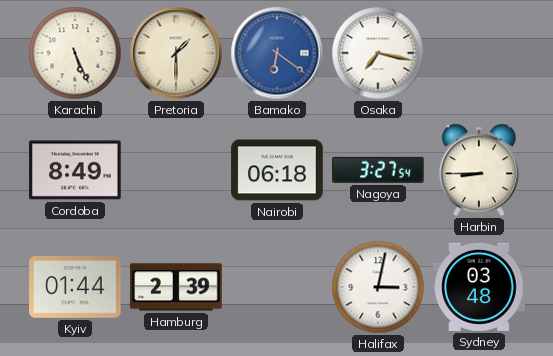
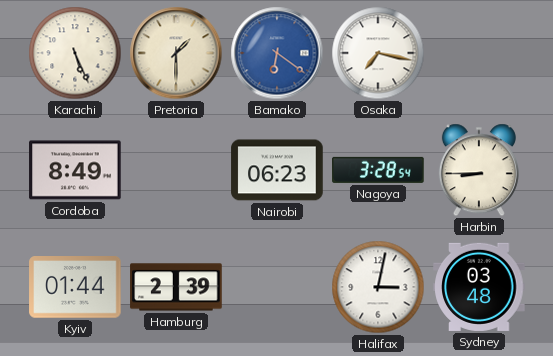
Nairobi: 06:18 -> 06:23 (277, 170)
Nagoya: 3:27 -> 3:28 (378, 170)
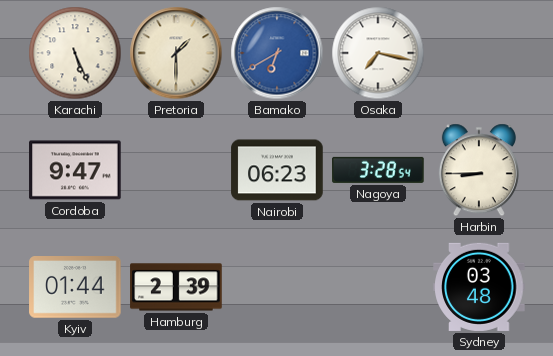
Bamako: 6:21 -> 6:40 (277, 53)
Cordoba: 8:49 -> 9:47 (75, 170)
Halifax: 3:02 -> none (378, 287)
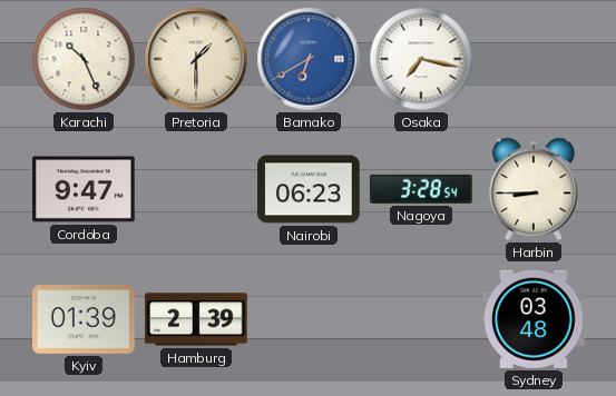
Karachi: 5:26 -> 10:26 (84, 59)
Kyiv: 01:44 -> 01:39 (84, 320)
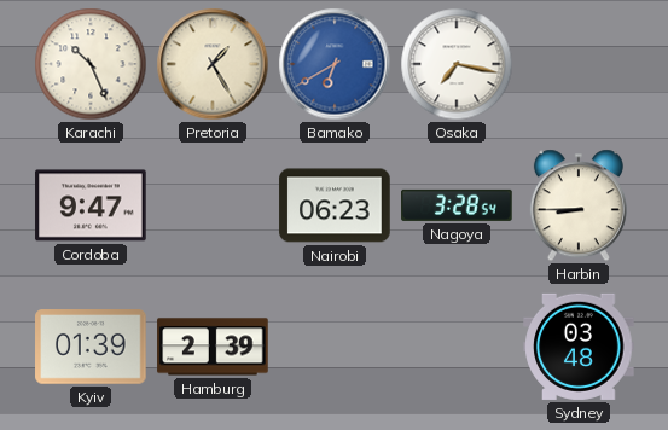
Pretoria: 1:30 -> 1:25 (213, 64)
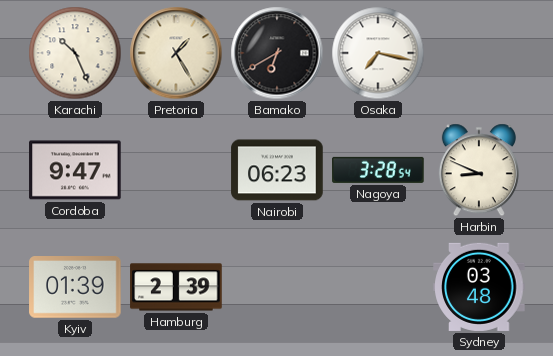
Bamako dial: blue -> black (277, 53)
Harbin: 8:45 -> 8:49 (479, 170)
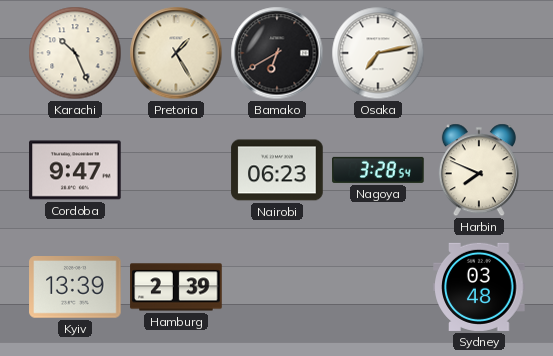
Osaka: 7:17 -> 7:13 (378, 53)
Harbin: 8:49 -> 7:49 (479, 170)
Kyiv: 01:39 -> 13:39 (75, 288)
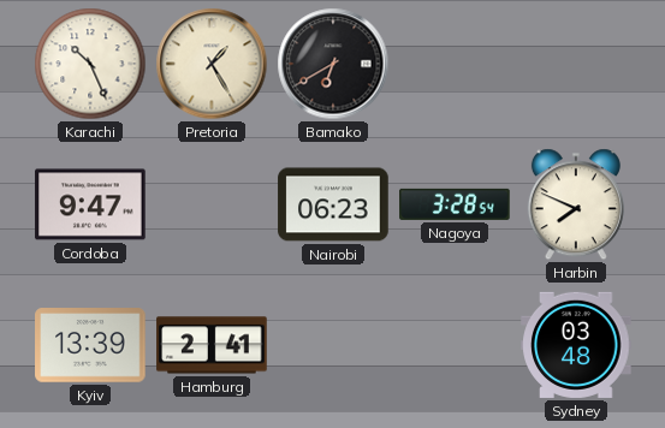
Osaka: 7:13 -> none (378, 53)
Hamburg: 2:39 -> 2:41 (212, 345)
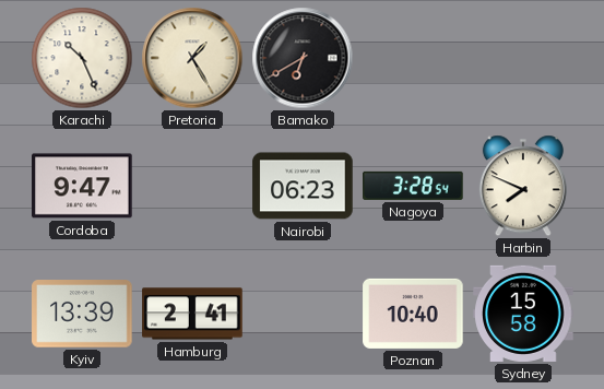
Poznan: none -> 10:40 (413, 314)
Sydney: 03:48 -> 15:58 (523, 314)
